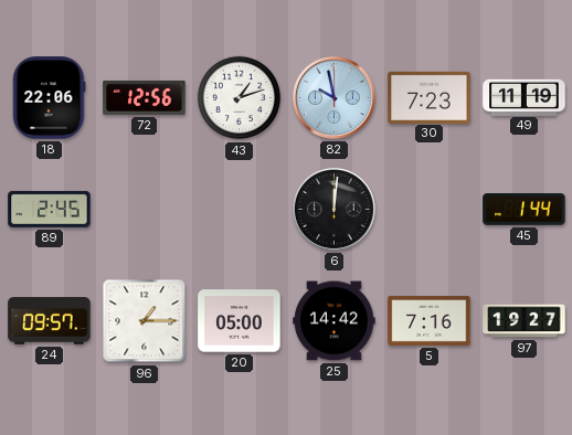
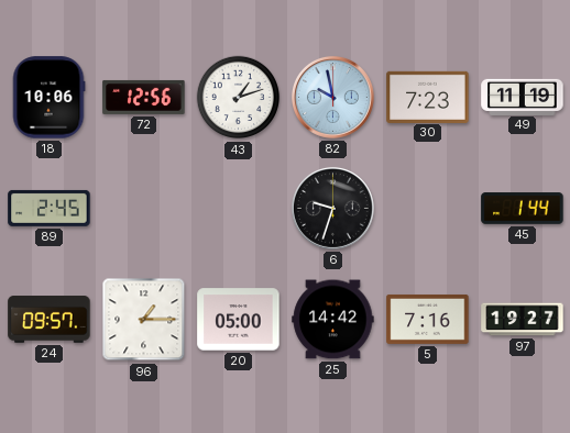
18: 22:06 -> 10:06 (48, 98)
6: 12:01 -> 9:33 (332, 208)
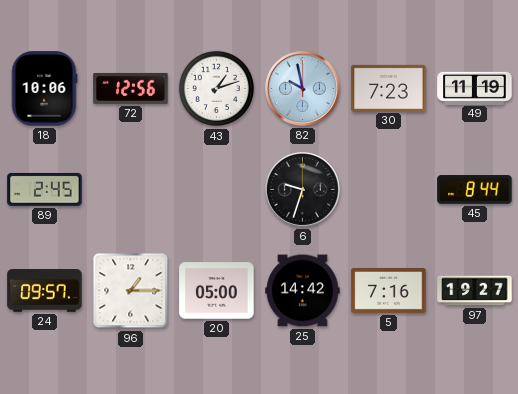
45: 1:44 -> 8:44 (475, 190)
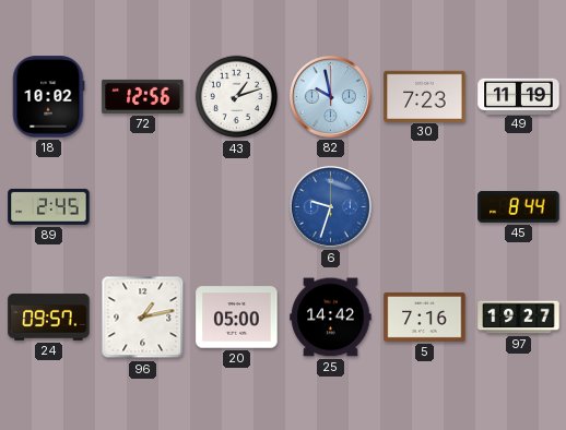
18: 10:06 -> 10:02 (48, 97)
6 dial: black -> blue (330, 206)
96: 1:15 -> 1:13 (143, 318)
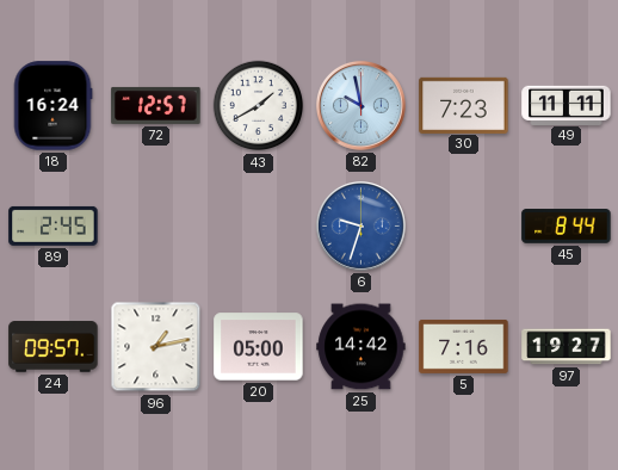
18: 10:02 -> 16:24 (52, 106)
72: 12:56 -> 12:57 (156, 105)
43: 1:12 -> 1:40 (259, 106)
49: 11:19 -> 11:11 (567, 105)
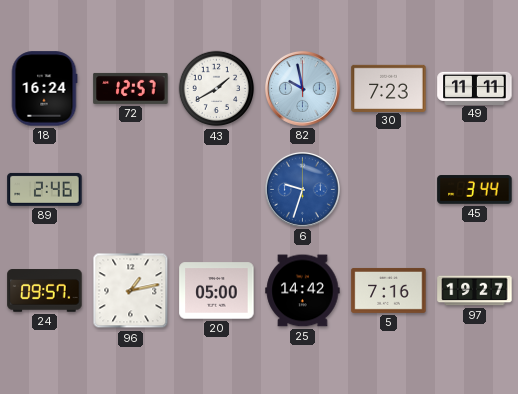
89: 2:45 -> 2:46 (45, 189)
45: 8:44 -> 3:44 (475, 190)
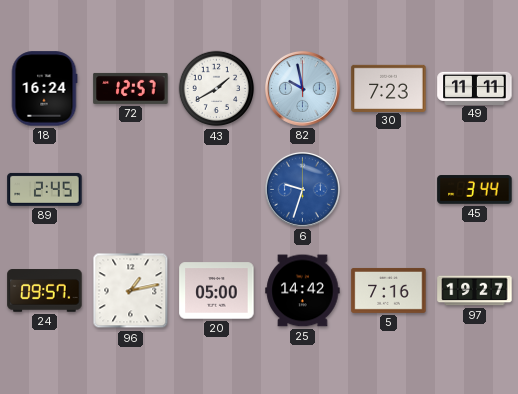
89: 2:46 -> 2:45 (45, 189)
